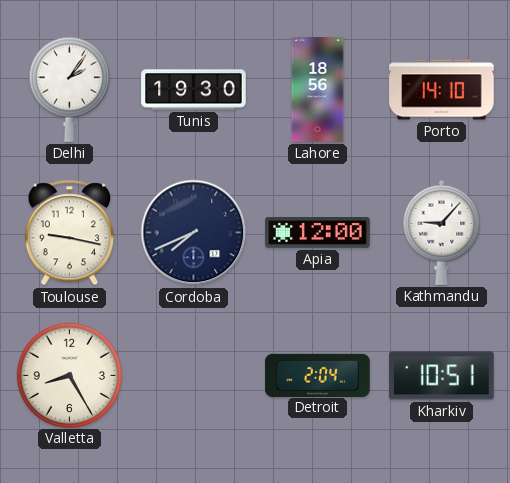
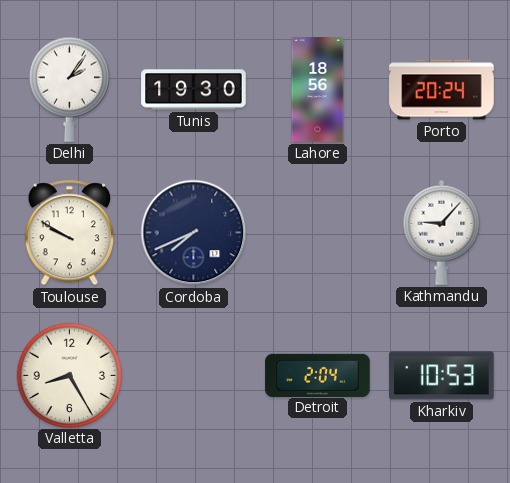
Porto: 14:10 -> 20:24 (442, 90)
Toulouse: 9:17 -> 9:50 (69, 233)
Apia: 12:00 -> none (318, 233)
Kharkiv: 10:51 -> 10:53 (442, 376)
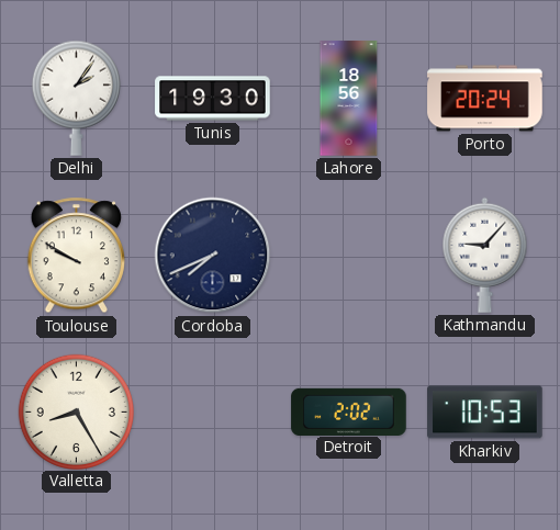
Detroit: 2:04 -> 2:02 (349, 411)
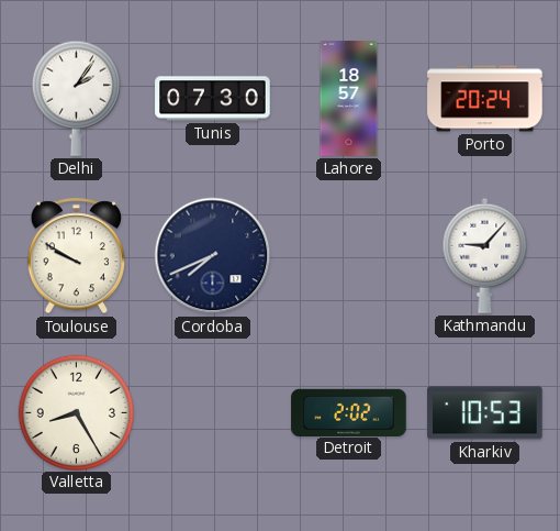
Tunis: 19:30 -> 07:30 (213, 99)
Lahore: 18:56 -> 18:57 (349, 99)
